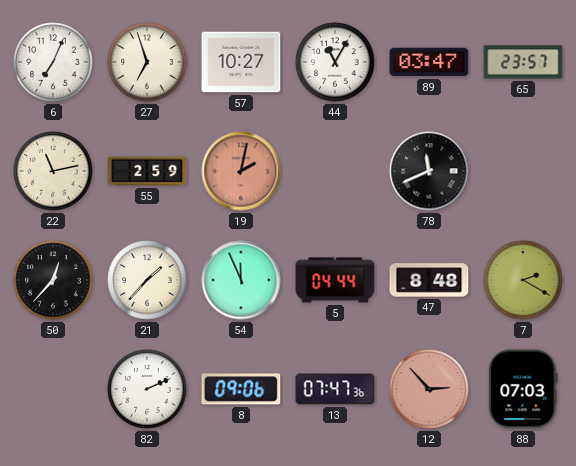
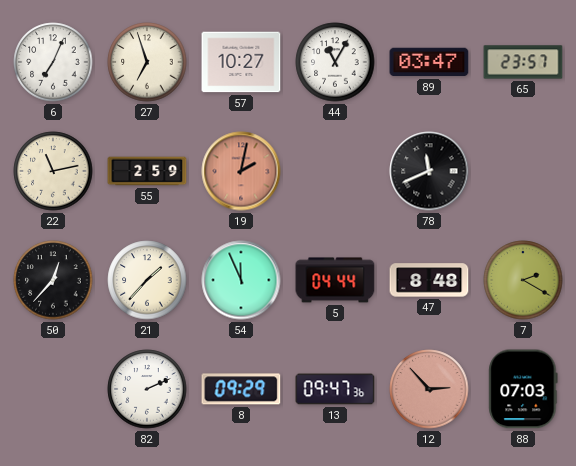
8: 09:06 -> 09:29 (241, 389)
13: 07:47 -> 09:47 (335, 389)
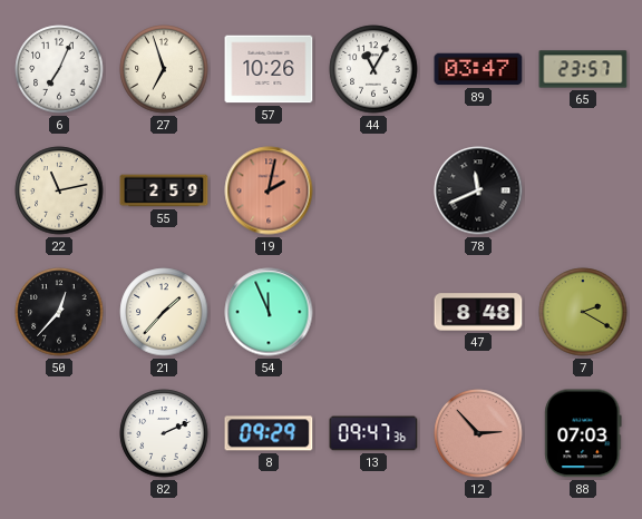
57: 10:27 -> 10:26 (269, 69)
5: 04:44 -> none (335, 280)
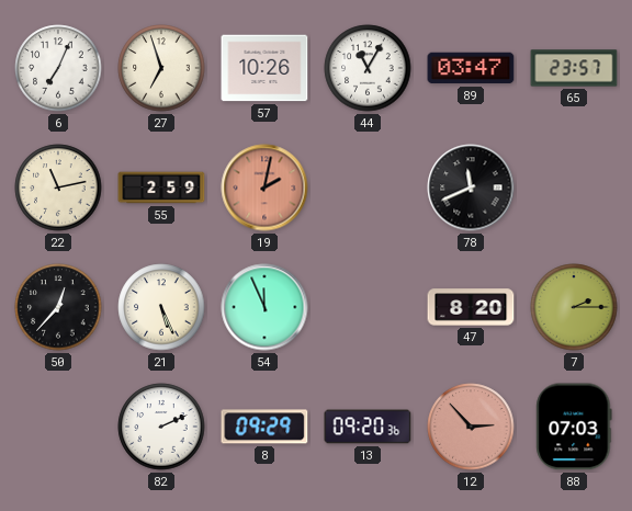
21: 1:37 -> 5:26 (161, 307)
47: 8:48 -> 8:20 (471, 307)
7: 2:20 -> 2:15 (574, 307)
13: 09:47 -> 09:20 (368, 427)
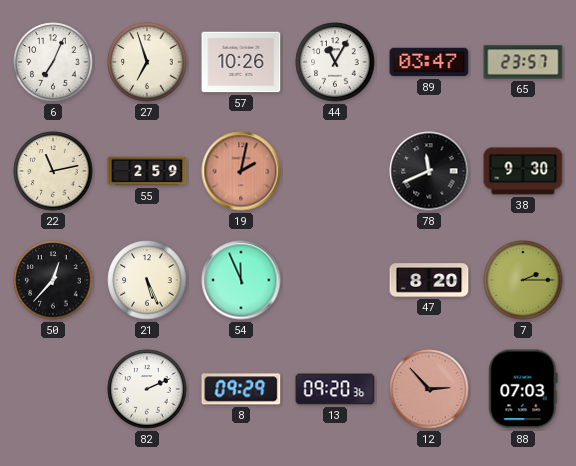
38: none -> 9:30 (523, 171)
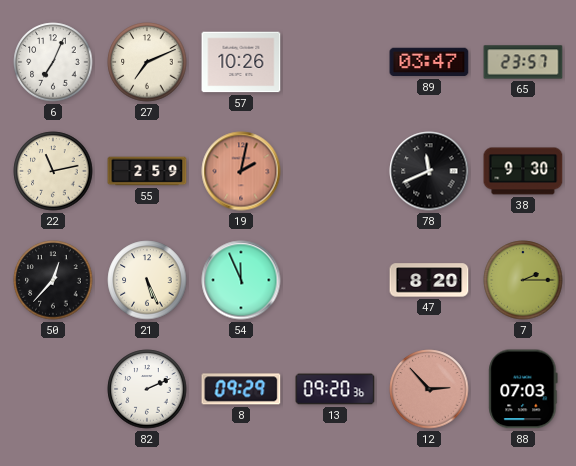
27: 6:57 -> 7:11 (147, 62)
44: 11:05 -> none (335, 62)
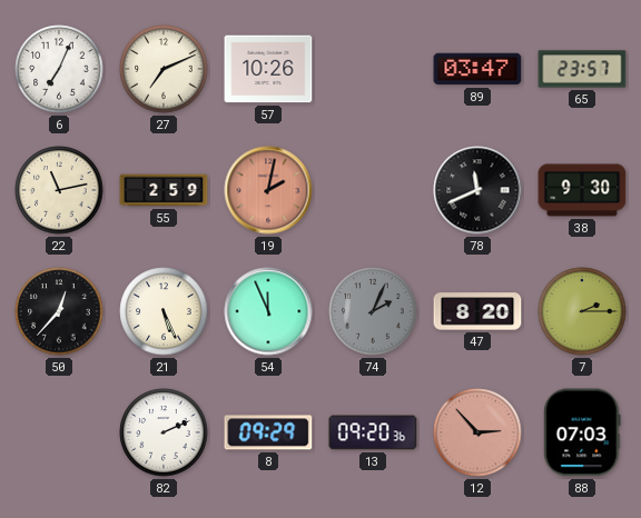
74: none -> 2:04 (373, 311)
